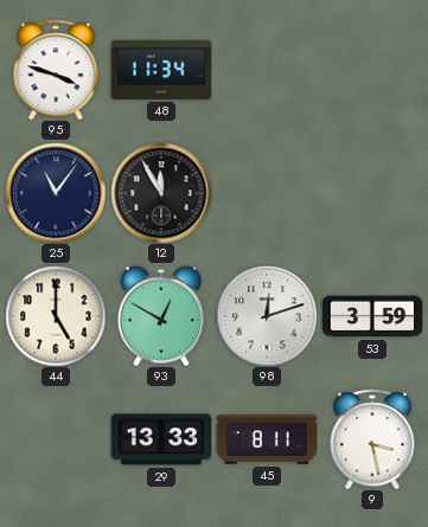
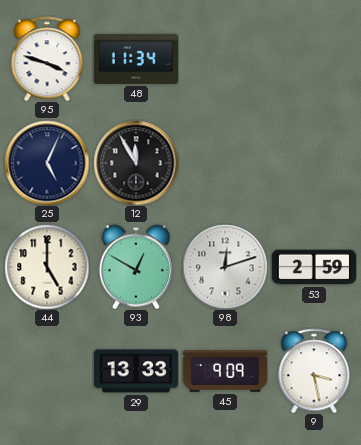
25: 11:06 -> 5:04 (47, 163)
53: 3:59 -> 2:59 (313, 267)
45: 8:11 -> 9:09 (224, 372)
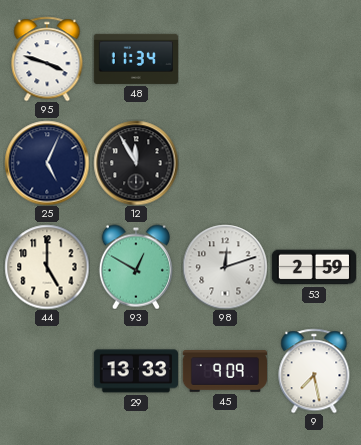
9: 3:28 -> 7:28 (314, 371)
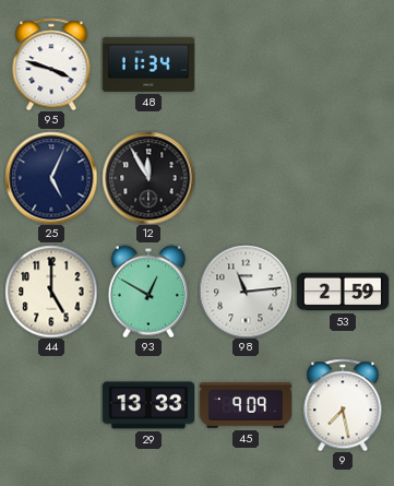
98: 12:12 -> 11:14 (246, 292)
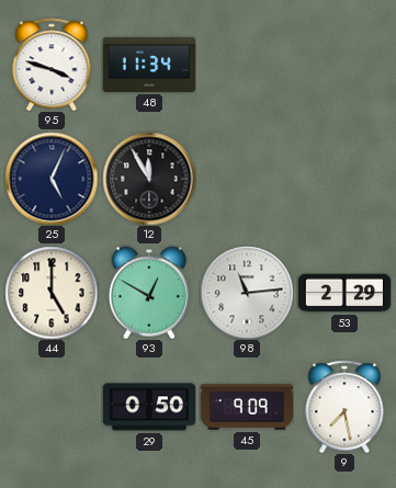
53: 2:59 -> 2:29 (343, 293)
29: 13:33 -> 0:50 (148, 407)
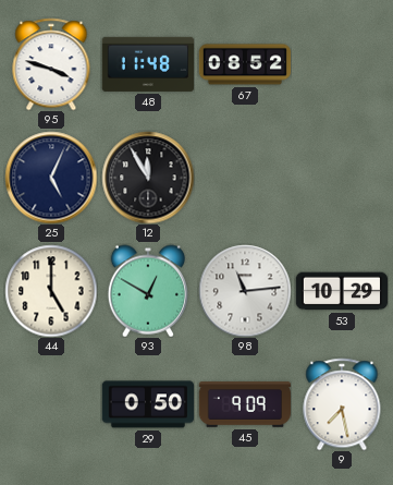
48: 11:34 -> 11:48 (147, 64)
67: none -> 08:52 (245, 64)
53: 2:29 -> 10:29 (341, 291)
